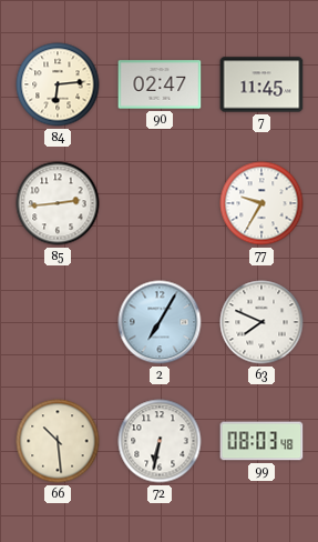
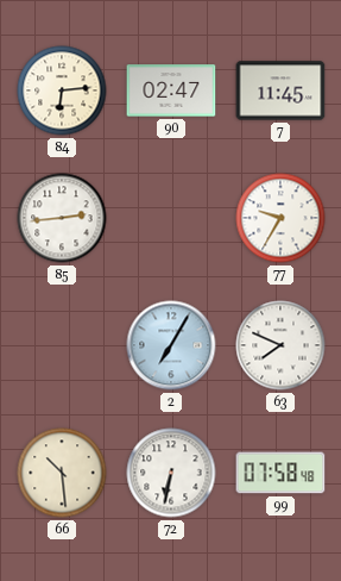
99: 08:03 -> 07:58 (280, 473)
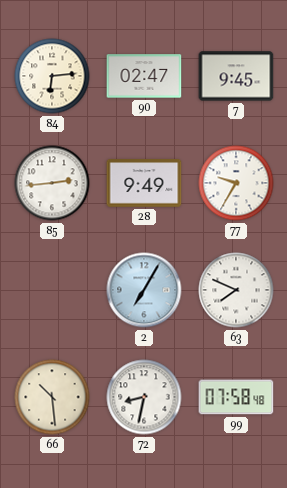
7: 11:45 -> 9:45 (236, 76)
28: none -> 9:49 (144, 183)
72: 6:32 -> 8:32 (144, 397)
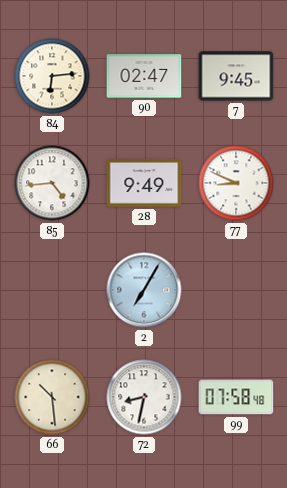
85: 2:44 -> 4:44 (52, 183)
77: 9:35 -> 8:49 (236, 183)
63: 7:49 -> none (236, 290)
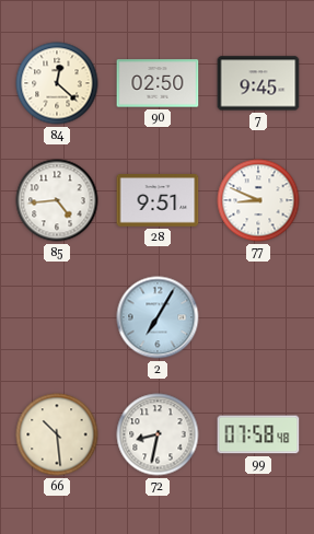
84: 6:14 -> 12:22 (57, 83)
90: 02:47 -> 02:50 (158, 83)
28: 9:49 -> 9:51 (158, 200)
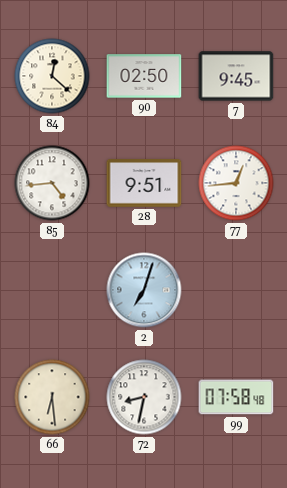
77: 8:49 -> 12:44 (236, 183)
2: 7:05 -> 7:03 (144, 290)
66: 10:29 -> 6:29 (52, 397)
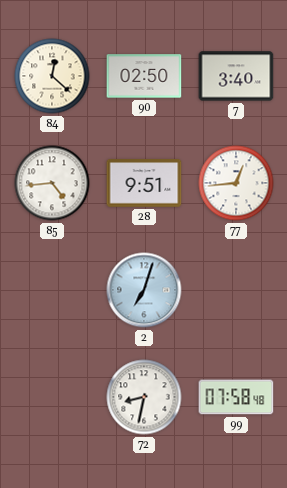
7: 9:45 -> 3:40 (236, 76)
66: 6:29 -> none (52, 397)
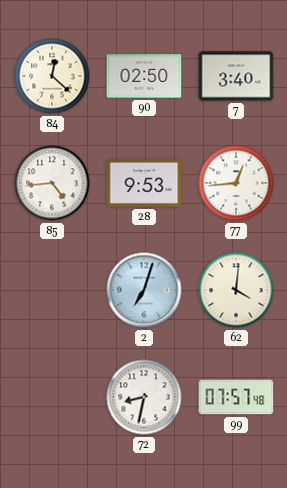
28: 9:51 -> 9:53 (144, 183)
62: none -> 4:01 (236, 290)
99: 07:58 -> 07:57 (236, 397)
